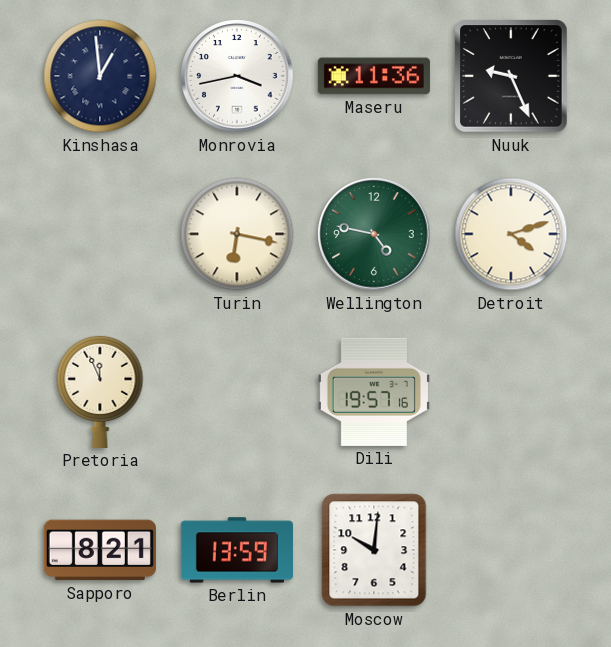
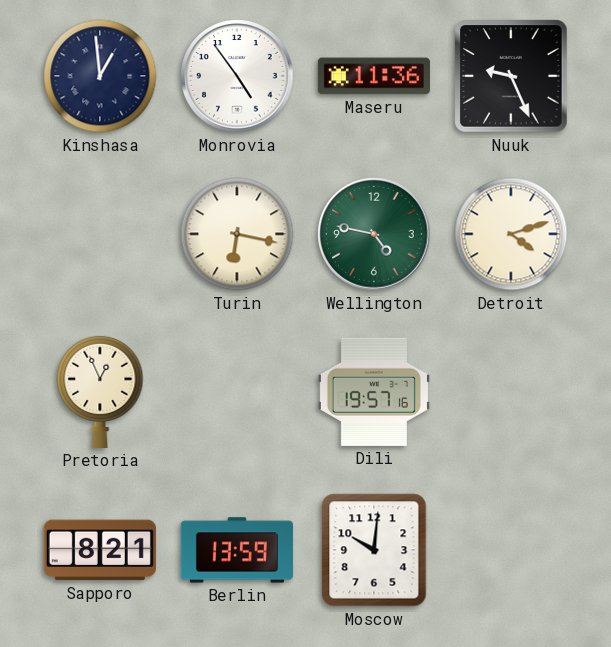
Monrovia: 3:43 -> 4:54 (237, 76)
Pretoria: 11:56 -> 12:56 (100, 391)
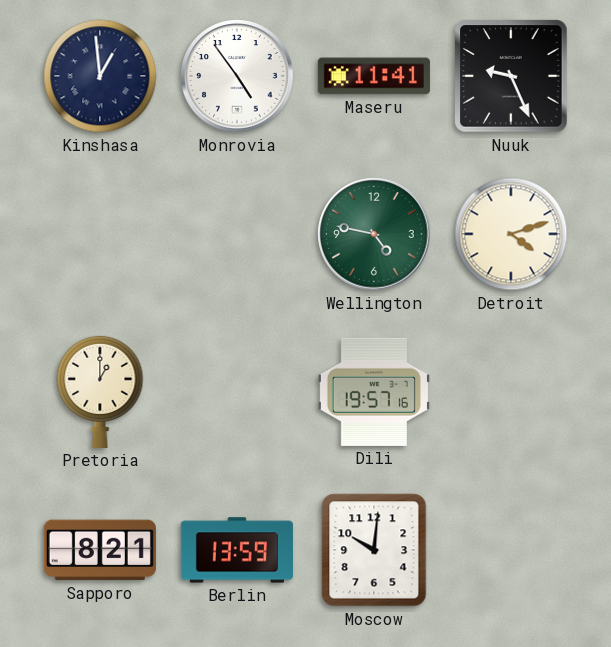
Maseru: 11:36 -> 11:41 (374, 76)
Turin: 6:17 -> none (237, 234)
Pretoria: 12:56 -> 1:00 (100, 391)
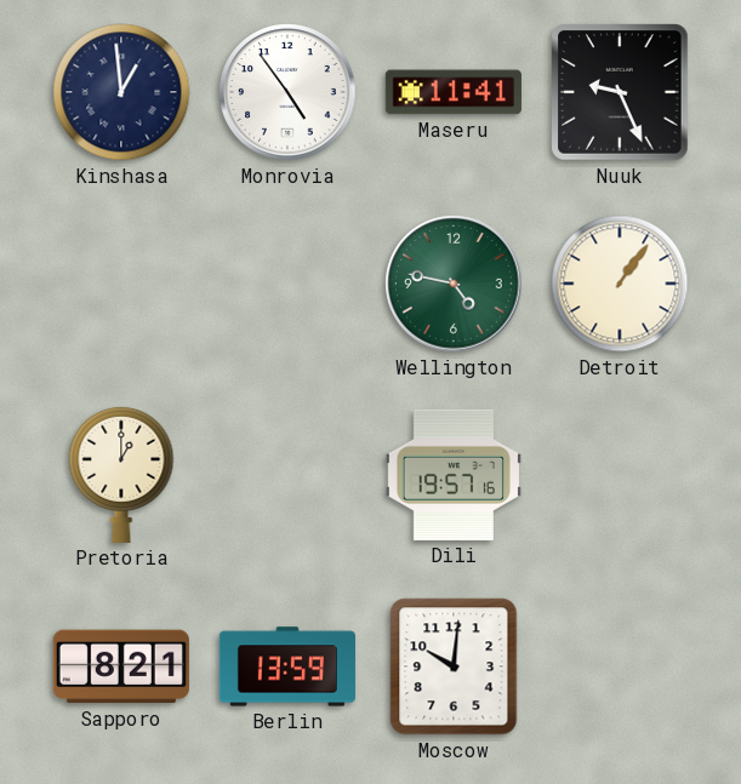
Detroit: 4:12 -> 1:06 (620, 284)
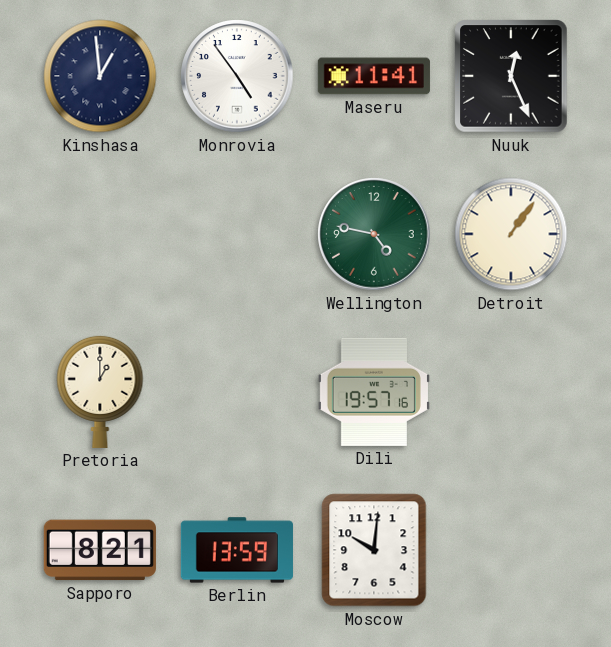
Nuuk: 9:26 -> 12:26 (511, 76)
